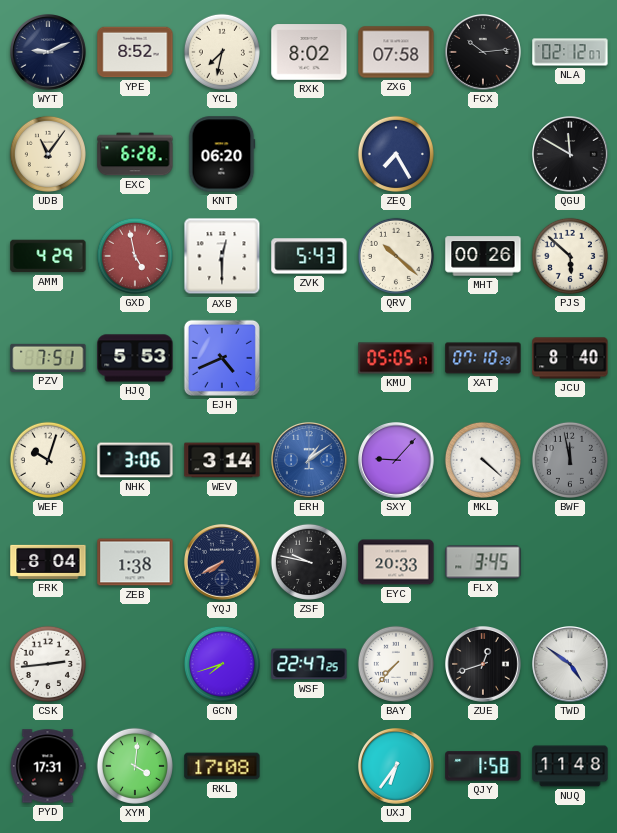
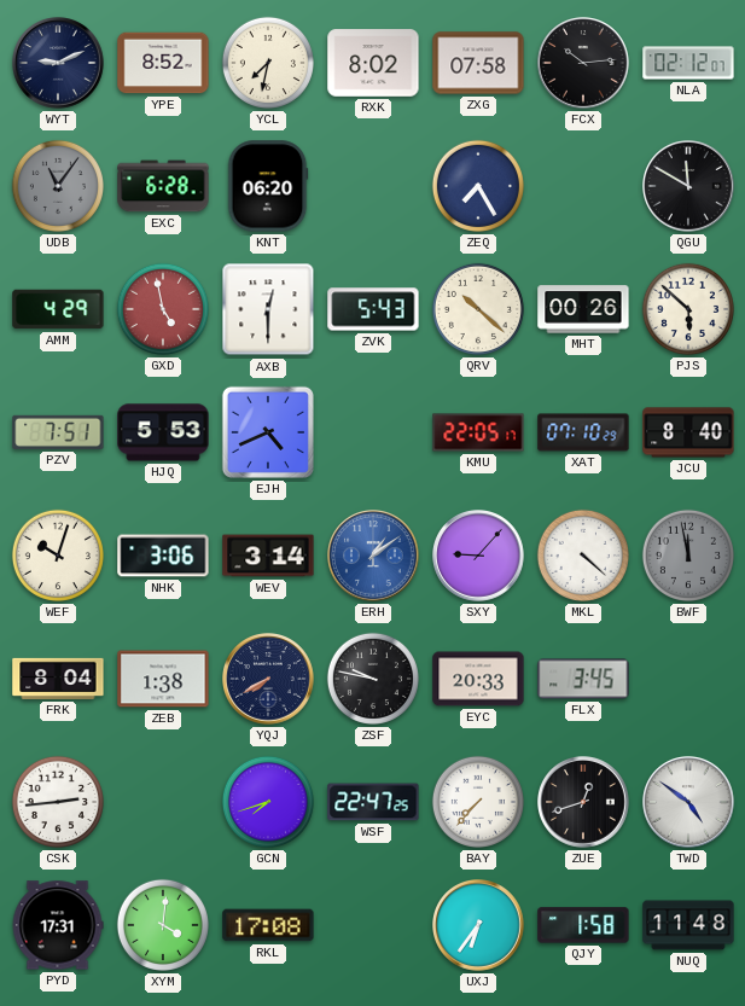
UDB dial: cream -> grey (58, 186)
KMU: 05:05 -> 22:05 (478, 432)
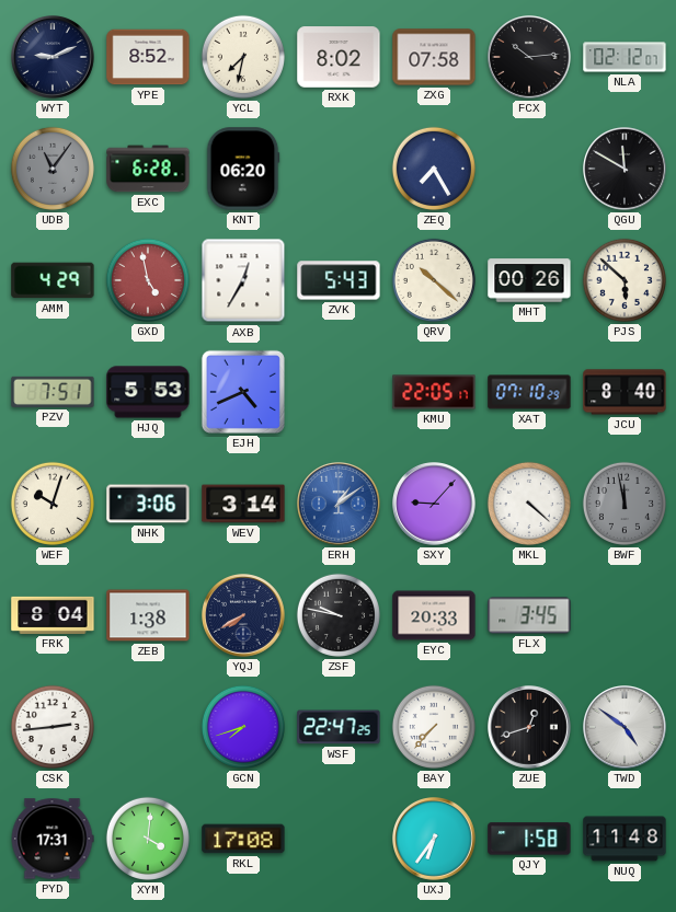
AXB: 12:30 -> 12:35 (243, 280)
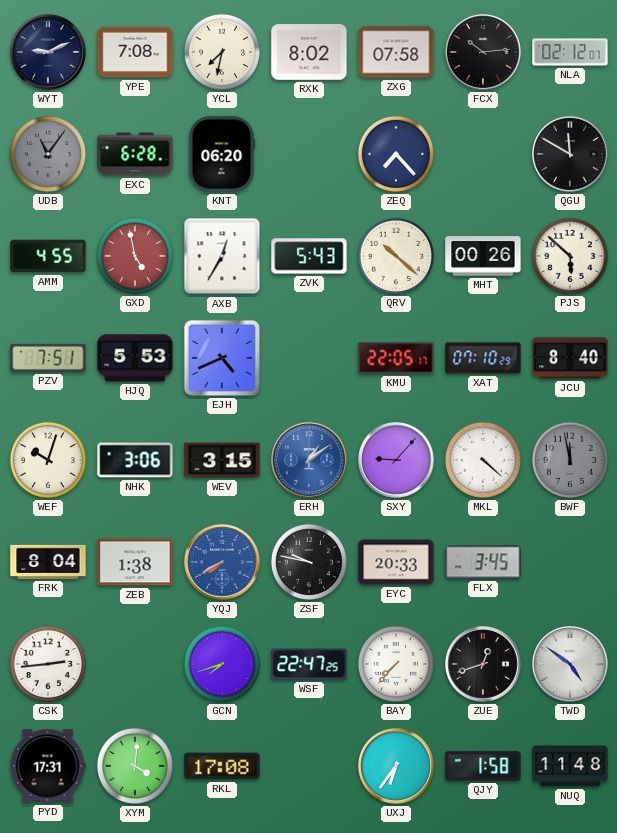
YPE: 8:52 -> 7:08 (135, 52)
ZEQ: 7:25 -> 7:23 (396, 154)
AMM: 4:29 -> 4:55 (48, 256)
WEV: 3:14 -> 3:15 (222, 460)
YQJ dial: navy -> blue (223, 563)
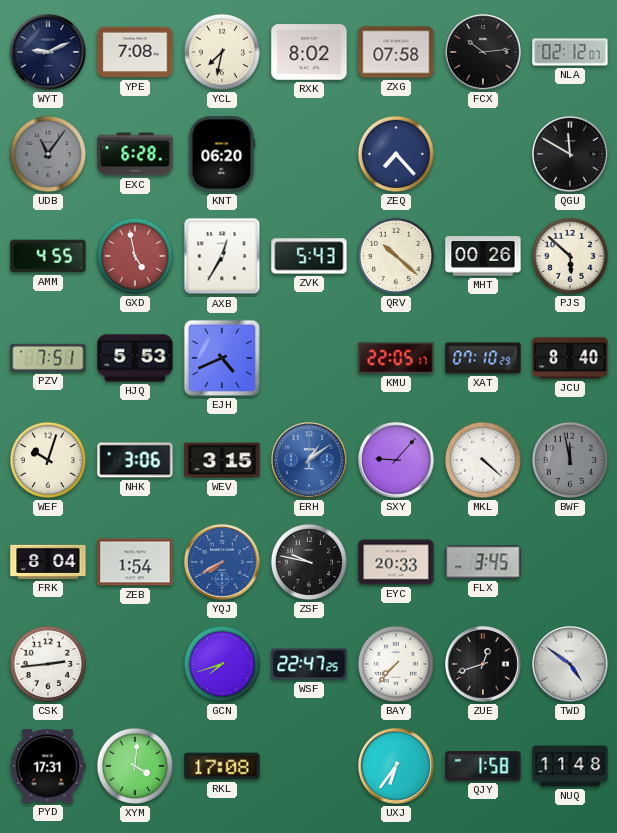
ZEB: 1:38 -> 1:54 (135, 562)
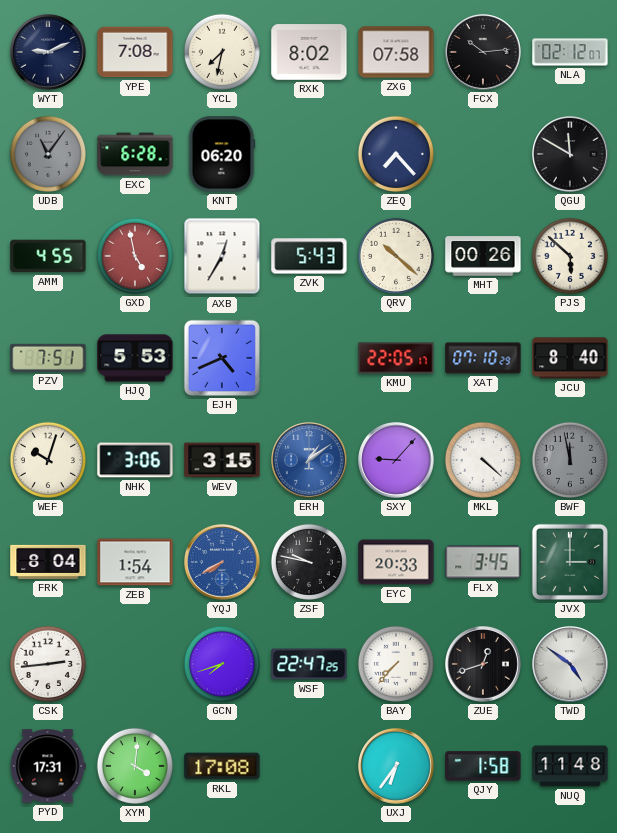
JVX: none -> 3:00 (570, 562)
